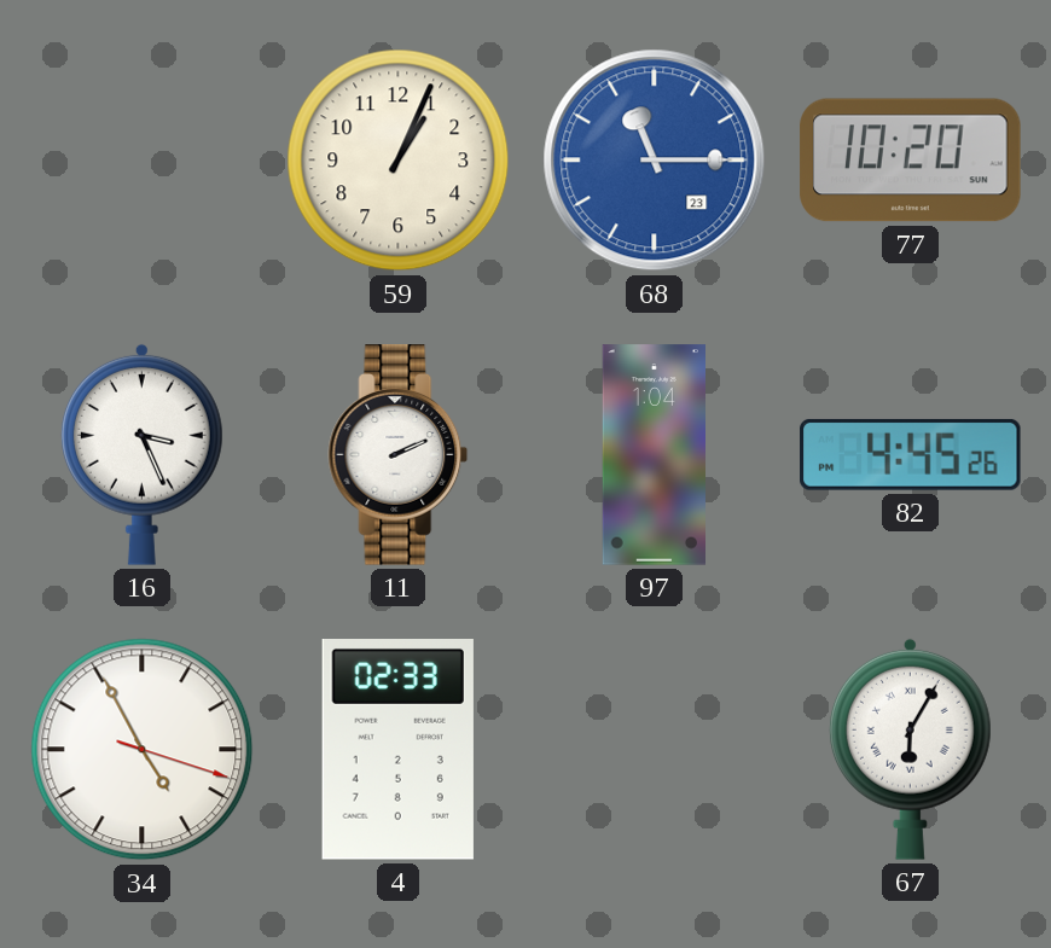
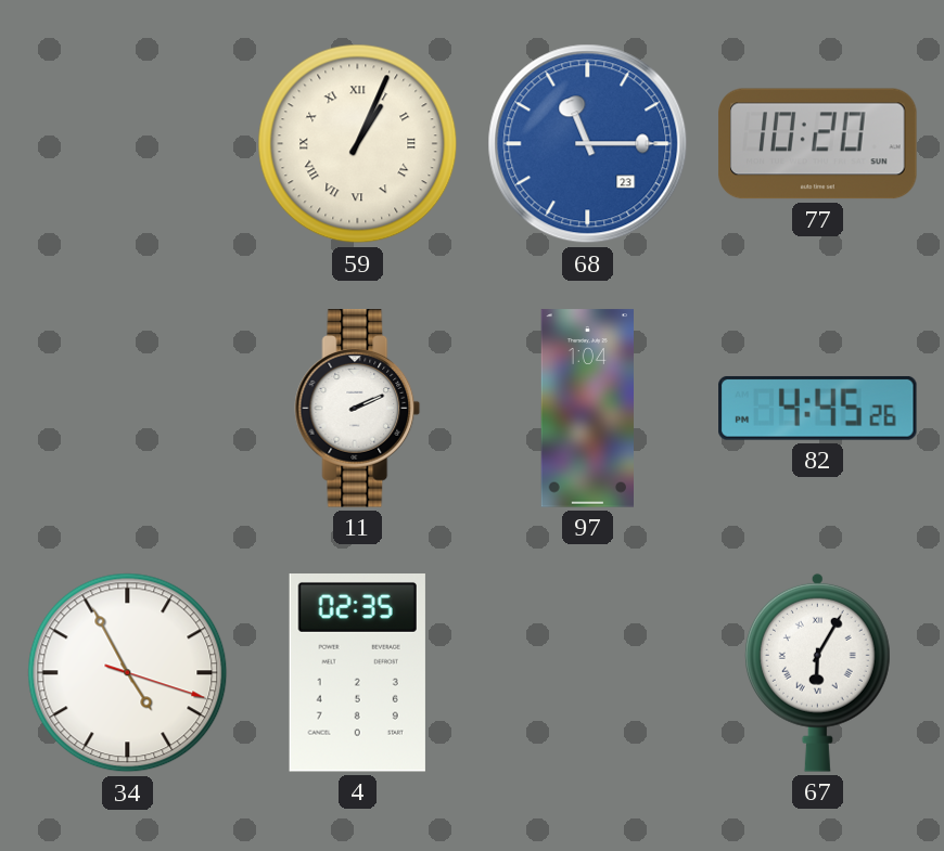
59 numerals: Arabic -> Roman (358, 144)
16: 3:26 -> none (141, 454)
4: 02:33 -> 02:35 (357, 673)
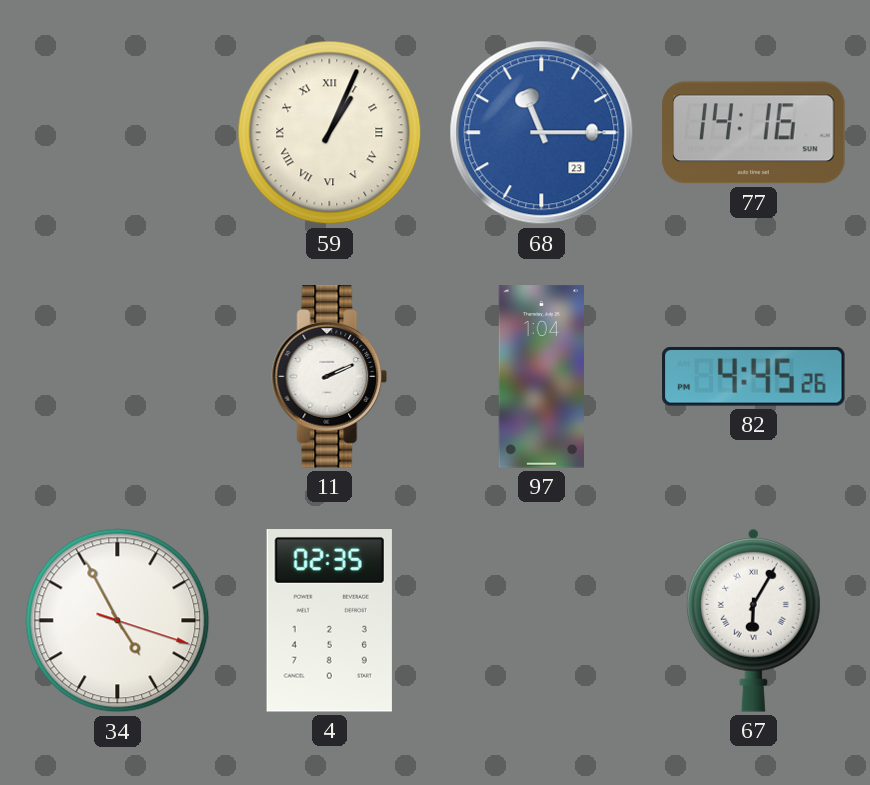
77: 10:20 -> 14:16 (754, 133)
